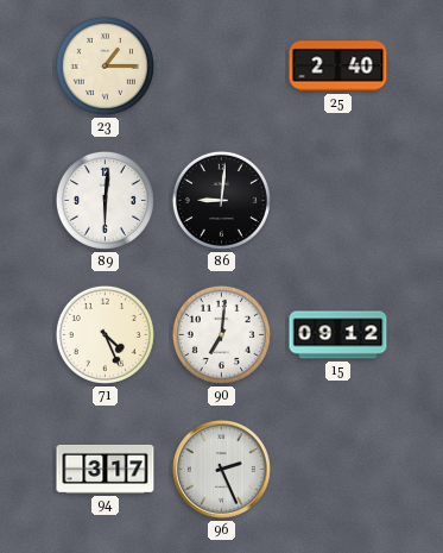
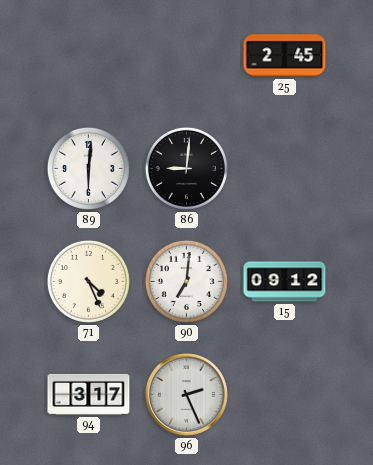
23: 1:15 -> none (105, 65)
25: 2:40 -> 2:45 (285, 56)
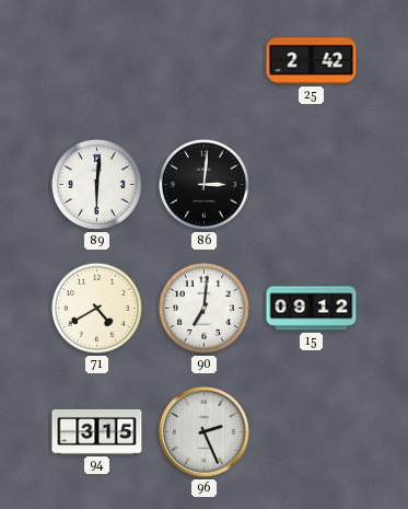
25: 2:45 -> 2:42 (312, 61)
86: 9:01 -> 3:01 (203, 184)
71: 4:26 -> 4:40 (96, 308)
94: 3:17 -> 3:15 (97, 431)
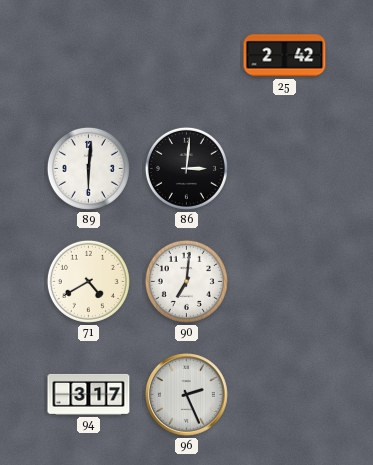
15: 09:12 -> none (312, 309)
94: 3:15 -> 3:17 (89, 394)
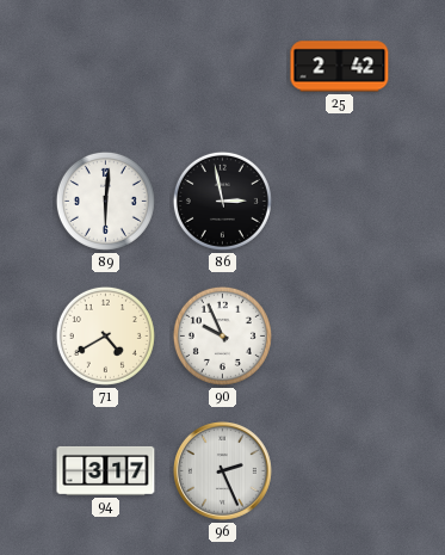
86: 3:01 -> 2:58 (222, 201)
90: 7:01 -> 9:56 (222, 335)
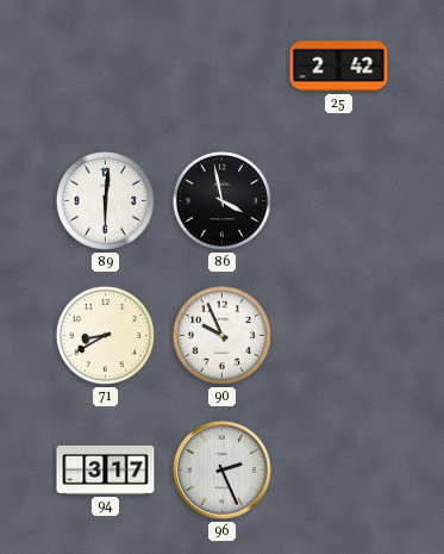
86: 2:58 -> 3:58 (221, 200)
71: 4:40 -> 8:40 (105, 335)
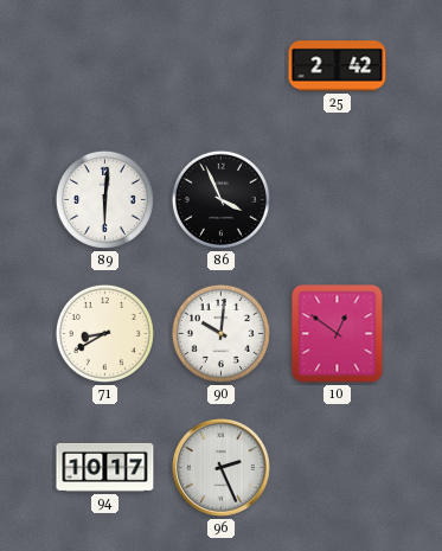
86: 3:58 -> 3:56 (220, 199)
90: 9:56 -> 10:01 (220, 333)
10: none -> 12:51 (338, 334)
94: 3:17 -> 10:17 (105, 467)
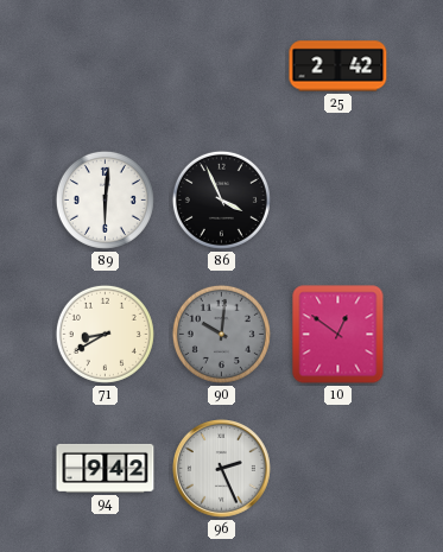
90 dial: white -> grey (221, 334)
94: 10:17 -> 9:42 (106, 468)
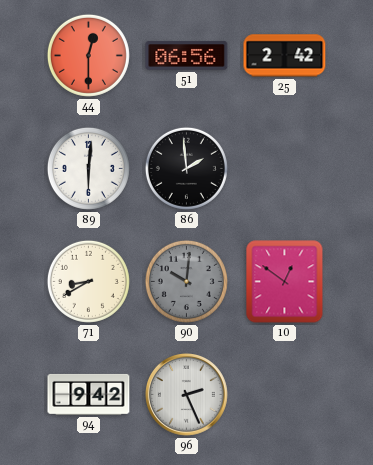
44: none -> 12:30 (88, 55)
51: none -> 06:56 (187, 56)
86: 3:56 -> 1:59 (186, 168)
